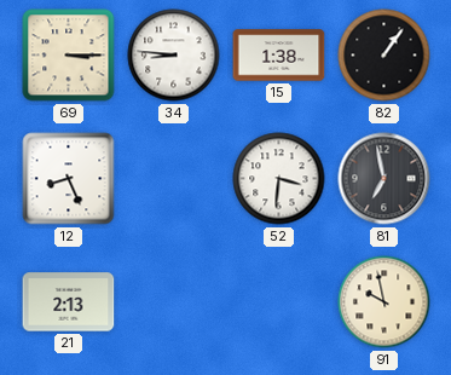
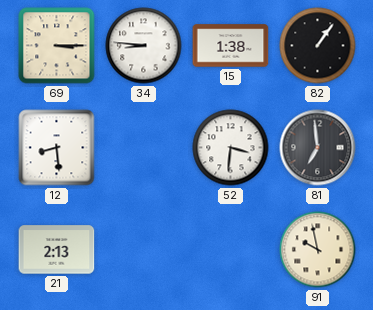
12: 8:26 -> 8:29 (57, 148)
81: 6:58 -> 6:59 (318, 148)
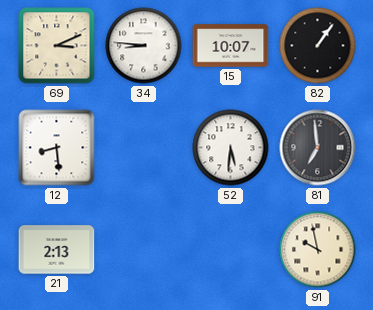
69: 3:15 -> 3:11 (57, 46)
15: 1:38 -> 10:07 (231, 46)
52: 3:31 -> 5:31 (231, 148)
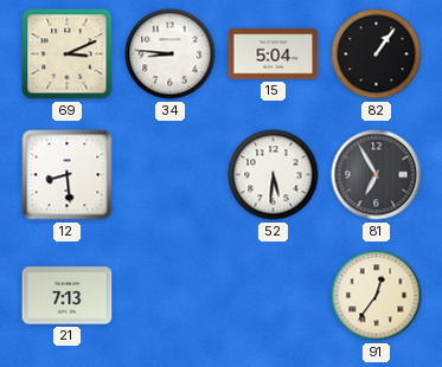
15: 10:07 -> 5:04 (274, 54)
81: 6:59 -> 6:55 (377, 175)
21: 2:13 -> 7:13 (68, 296)
91: 9:58 -> 12:36 (377, 296)
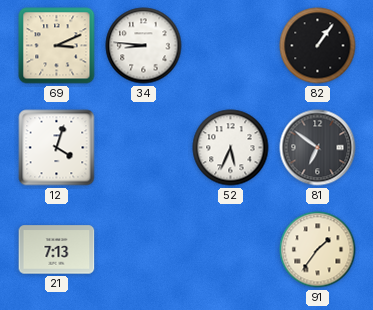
15: 5:04 -> none (274, 54)
12: 8:29 -> 4:03 (57, 148)
52: 5:31 -> 5:34 (231, 148)
81: 6:55 -> 6:51 (318, 148)
91: 12:36 -> 1:36 (318, 250)
